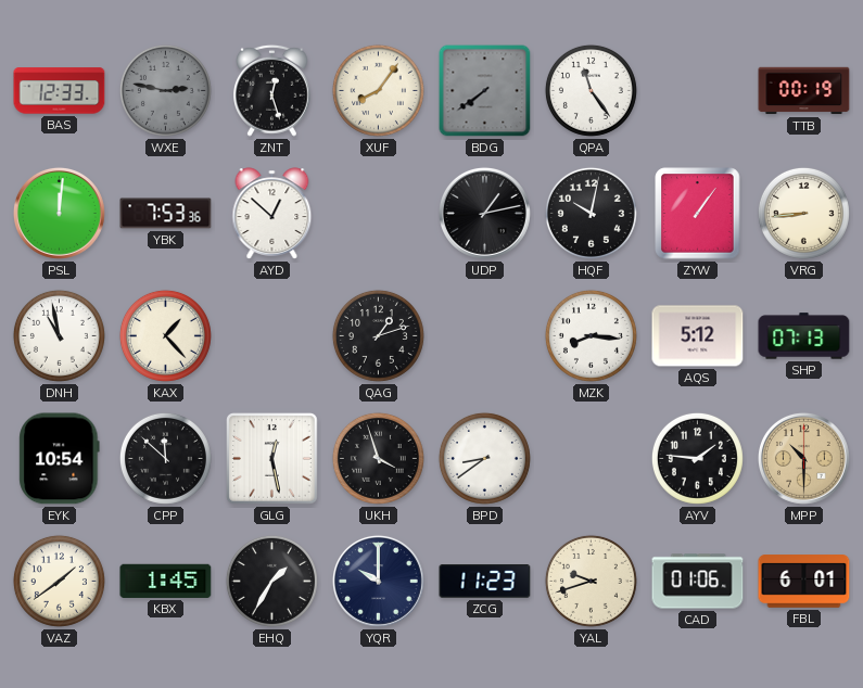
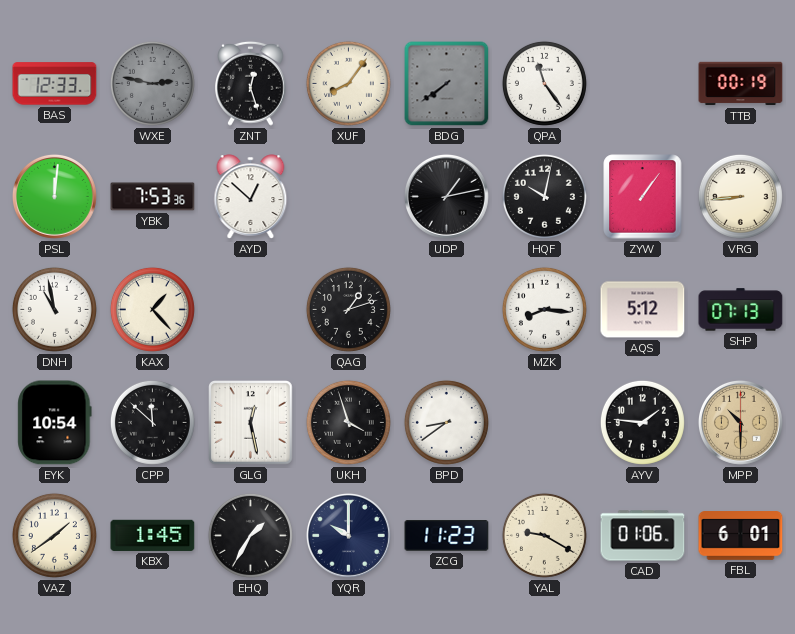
YAL: 9:42 -> 9:20 (544, 535)
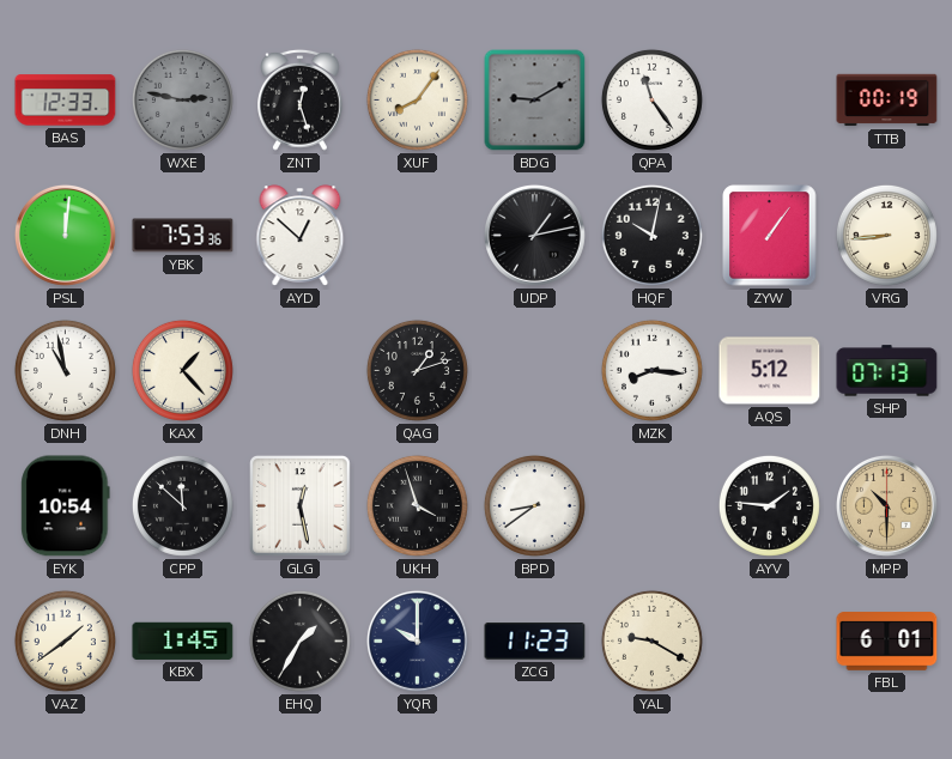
BDG: 7:39 -> 9:10 (535, 101)
CAD: 01:06 -> none (643, 536)
